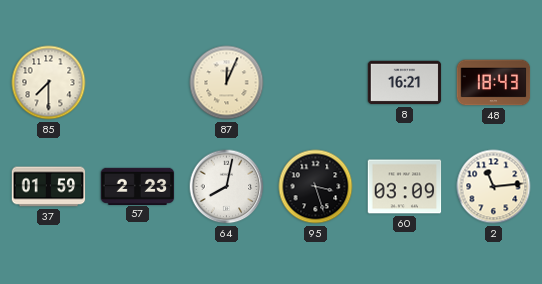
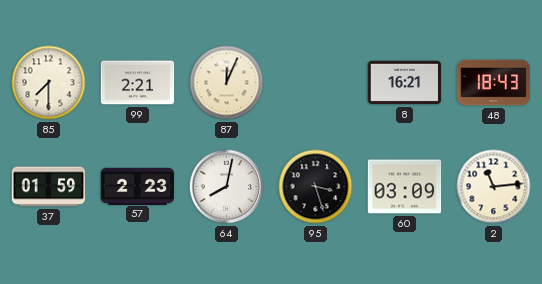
99: none -> 2:21 (138, 83)
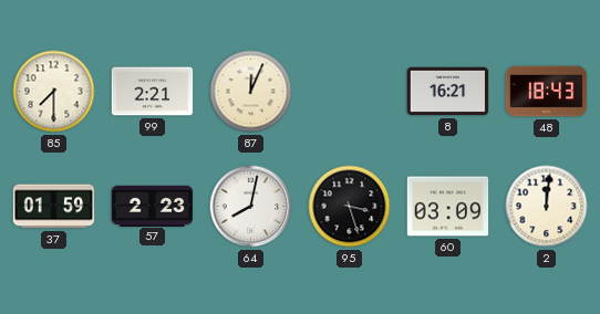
2: 11:14 -> 12:01 (547, 207)
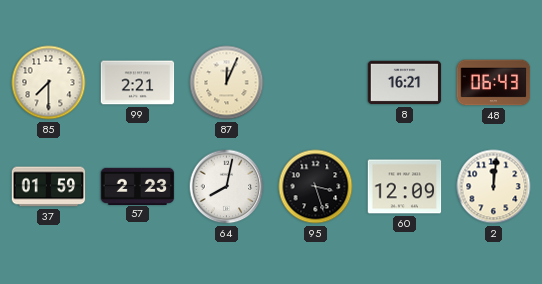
48: 18:43 -> 06:43 (494, 83)
60: 03:09 -> 12:09 (405, 187)
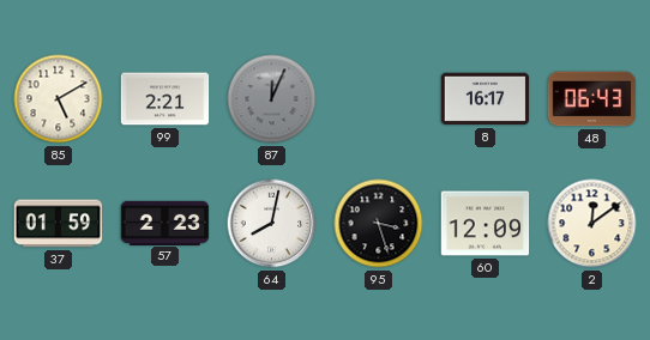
85: 7:30 -> 5:10 (59, 99)
87 dial: cream -> grey (272, 99)
8: 16:21 -> 16:17 (486, 99)
2: 12:01 -> 12:09 (592, 224)
